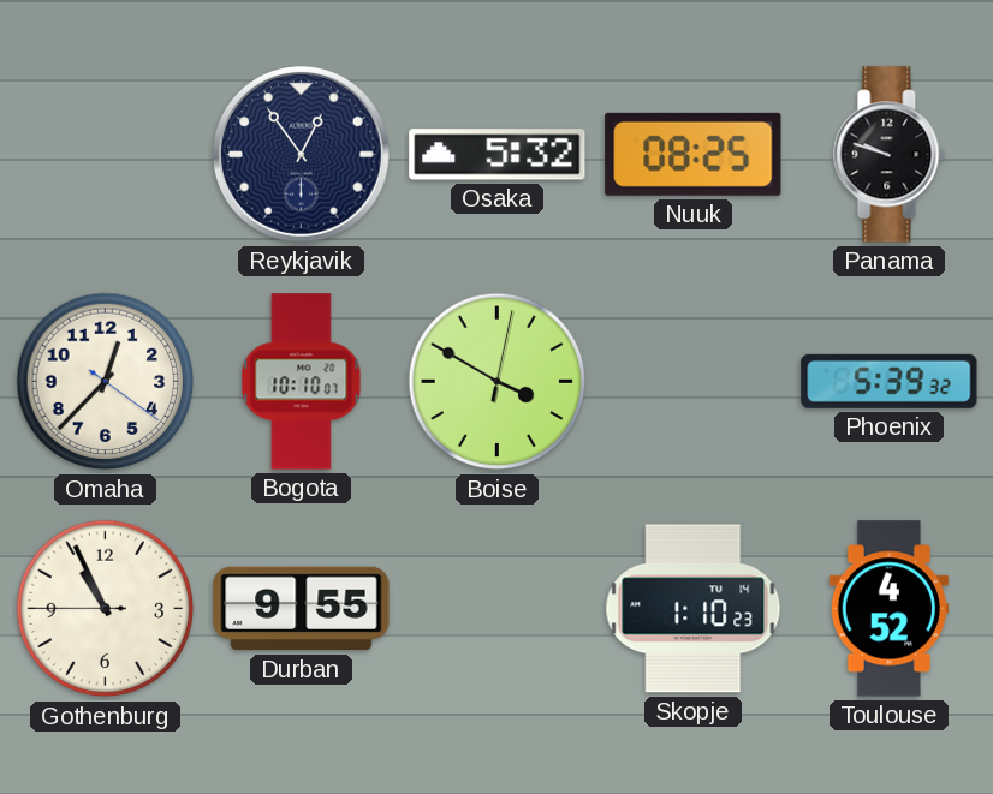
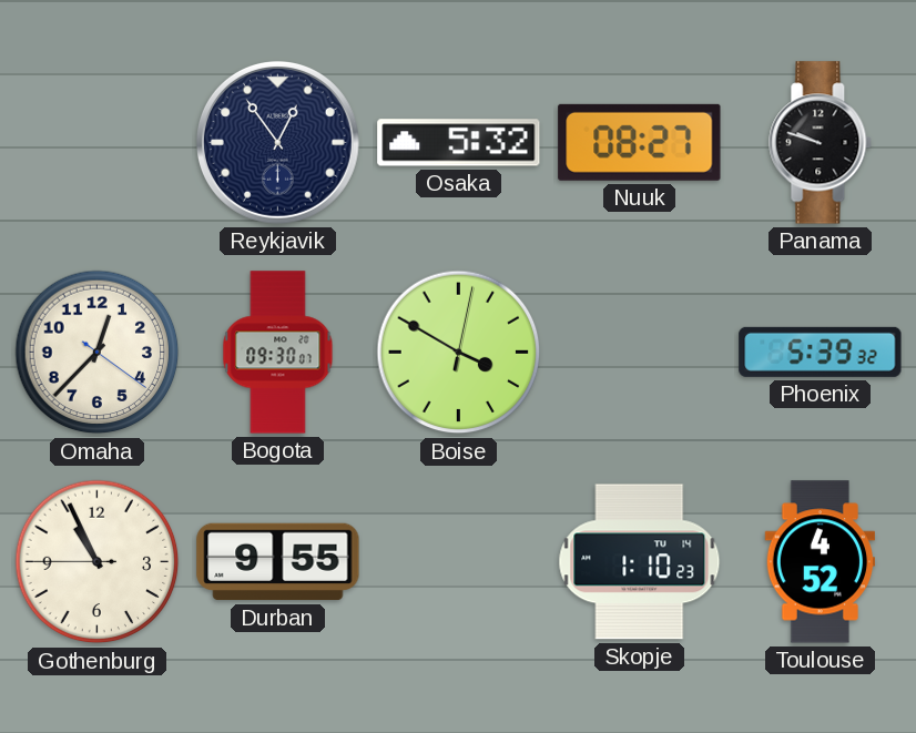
Nuuk: 08:25 -> 08:27 (640, 142)
Bogota: 10:10 -> 09:30 (278, 353)
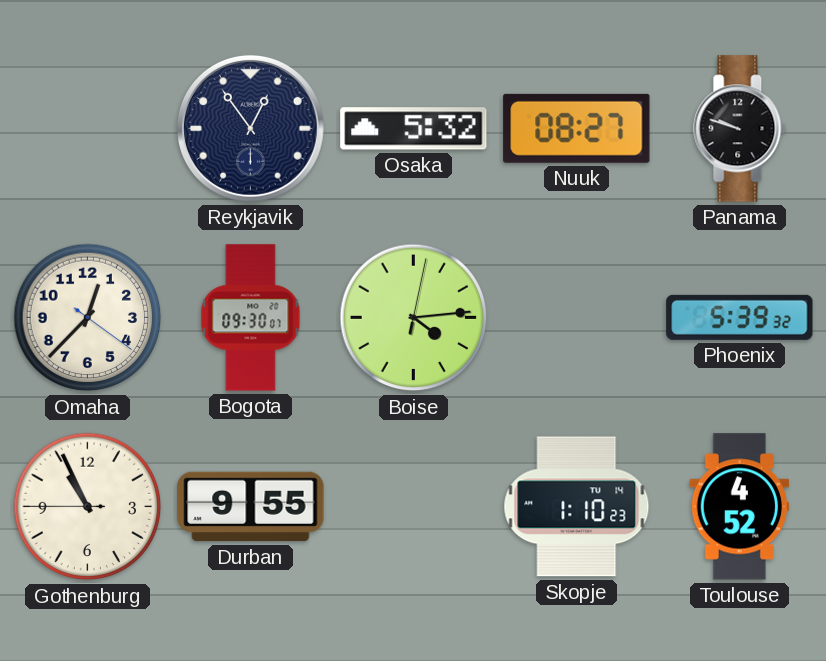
Boise: 3:50 -> 4:14 (414, 318)
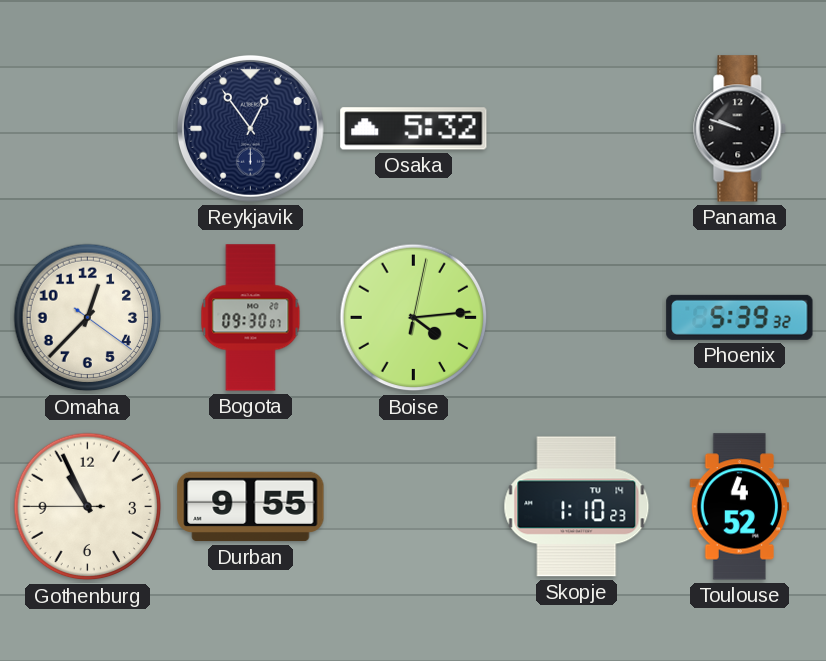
Nuuk: 08:27 -> none (577, 128)
